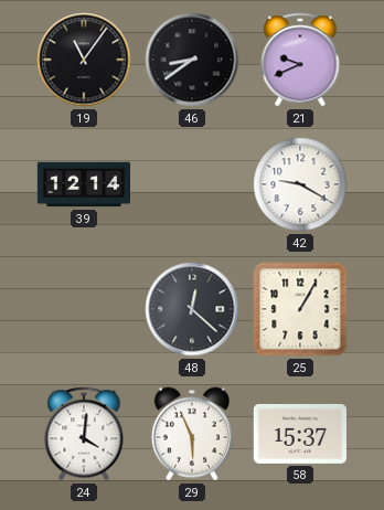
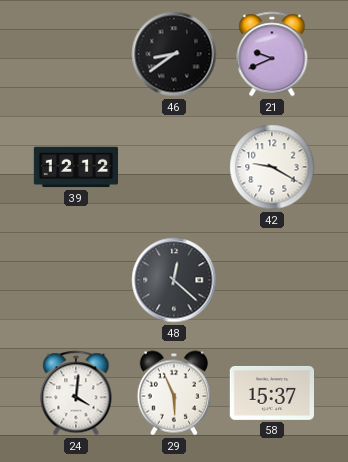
19: 11:06 -> none (84, 60)
39: 12:14 -> 12:12 (75, 167)
25: 1:05 -> none (300, 309)
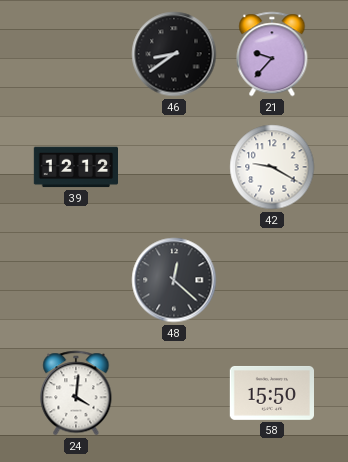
21: 9:41 -> 9:37 (272, 54)
29: 5:56 -> none (174, 393)
58: 15:37 -> 15:50 (271, 393)
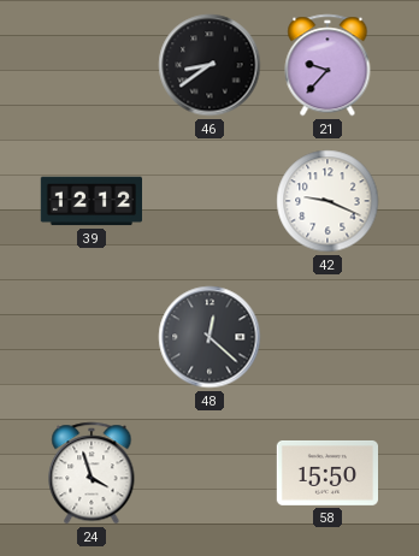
42: 9:20 -> 9:19 (327, 201)
24: 4:01 -> 3:57 (92, 473)
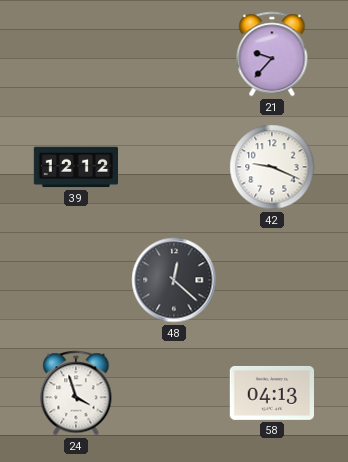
46: 8:39 -> none (209, 65)
58: 15:50 -> 04:13 (271, 393)
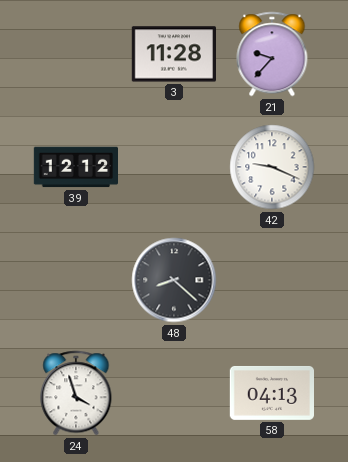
3: none -> 11:28 (173, 54)
48: 12:22 -> 8:22 (174, 280)
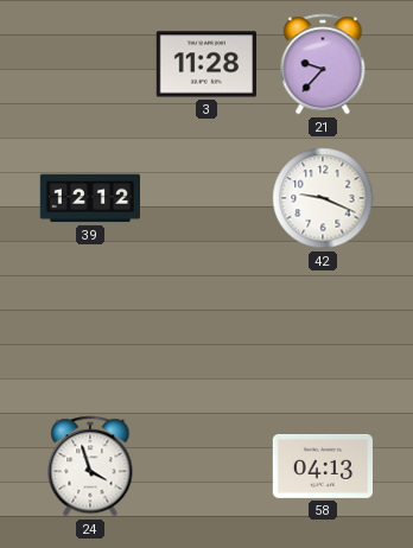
48: 8:22 -> none (174, 280)
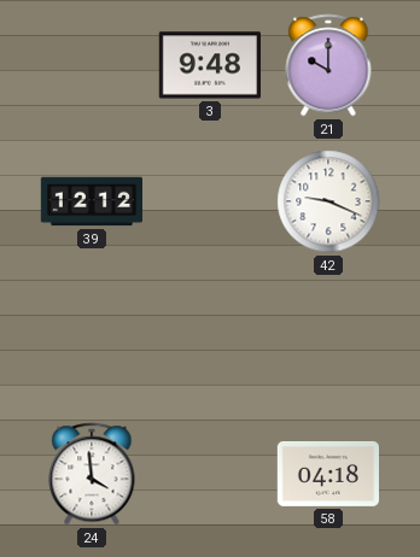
3: 11:28 -> 9:48 (209, 65)
21: 9:37 -> 10:00 (328, 65)
24: 3:57 -> 3:59 (92, 474)
58: 04:13 -> 04:18 (327, 474)
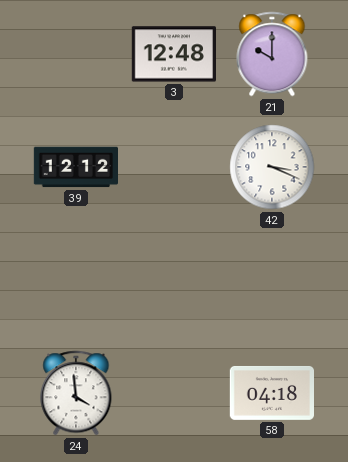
3: 9:48 -> 12:48 (173, 54)
42: 9:19 -> 3:19 (272, 167)
